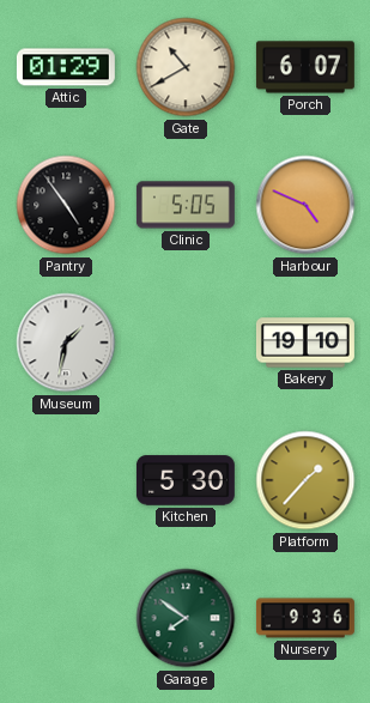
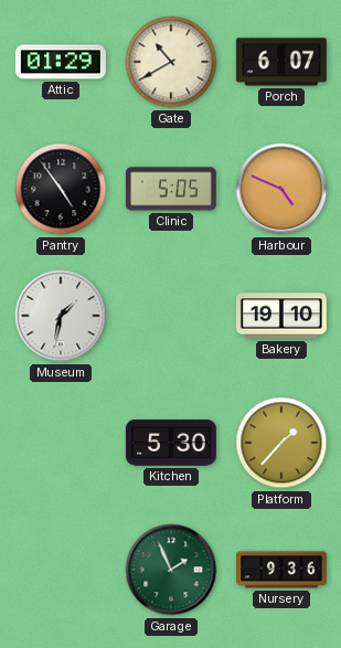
Garage: 7:51 -> 1:56 (171, 570)
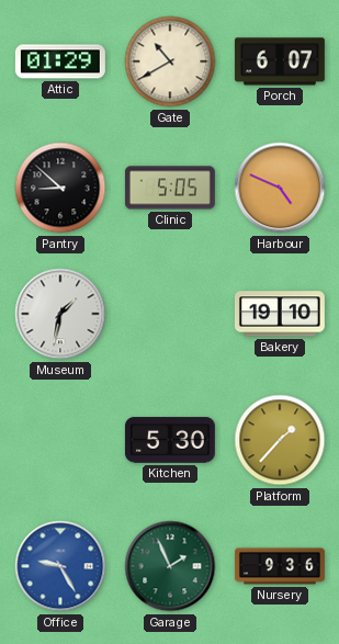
Pantry: 4:54 -> 8:52 (60, 188)
Office: none -> 9:25 (60, 566)
